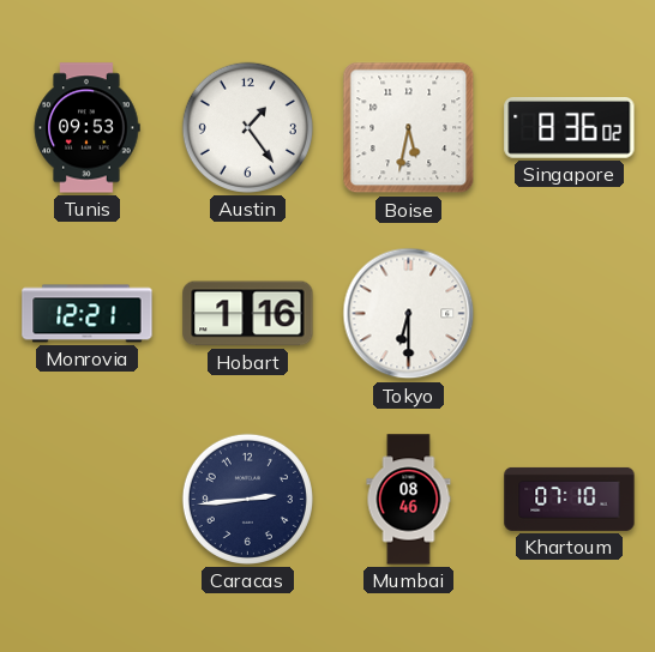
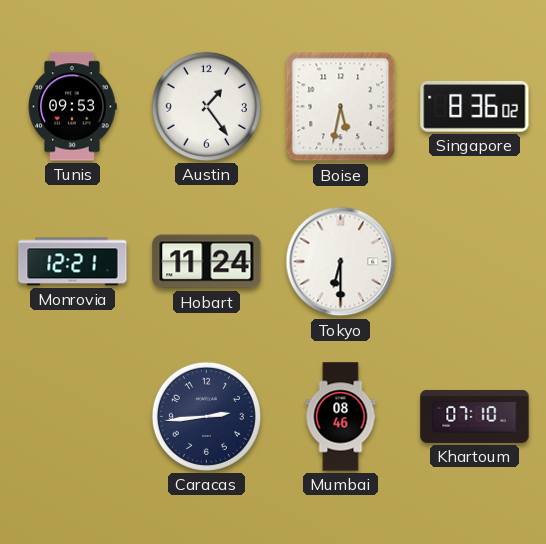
Hobart: 1:16 -> 11:24 (207, 262)
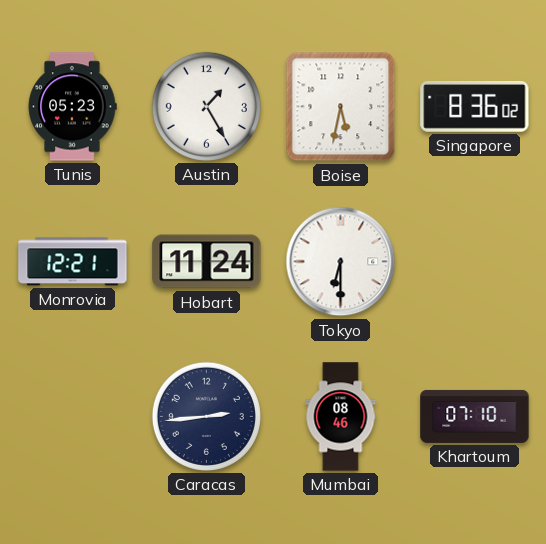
Tunis: 09:53 -> 05:23 (72, 107)
Austin: 1:24 -> 1:25 (206, 106)
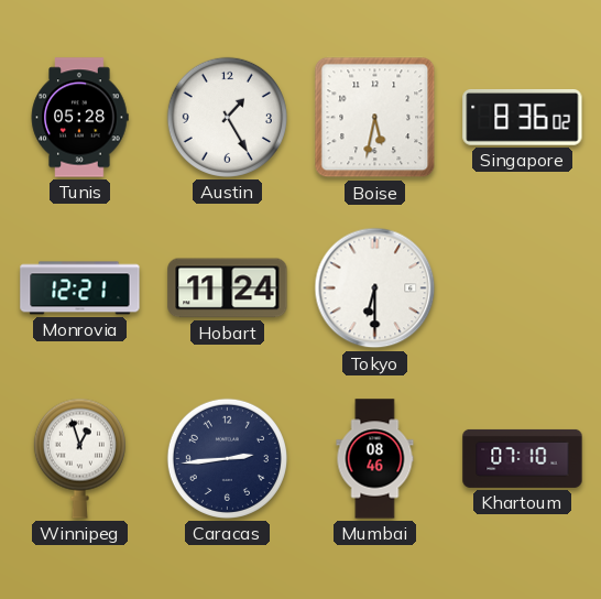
Tunis: 05:23 -> 05:28 (79, 118)
Winnipeg: none -> 12:57 (79, 458)
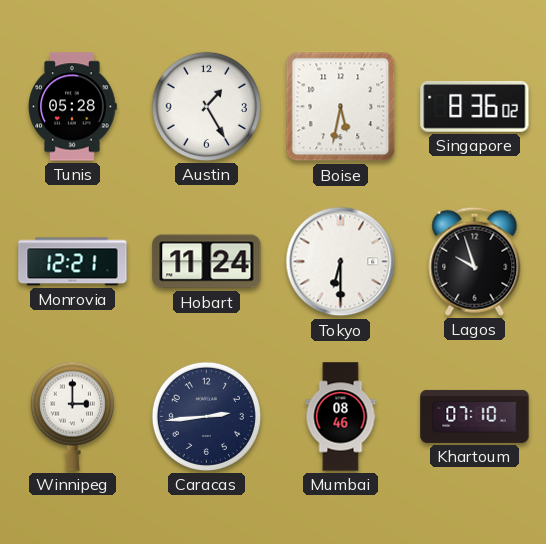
Lagos: none -> 9:57 (475, 261)
Winnipeg: 12:57 -> 3:00 (72, 416)
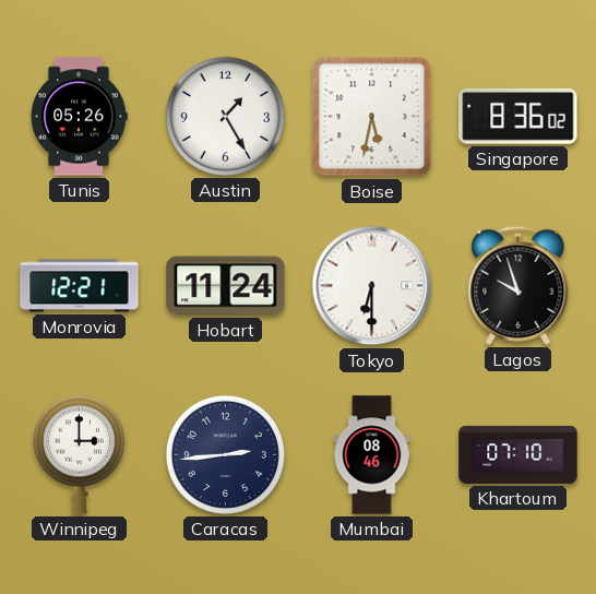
Tunis: 05:28 -> 05:26 (79, 117)
